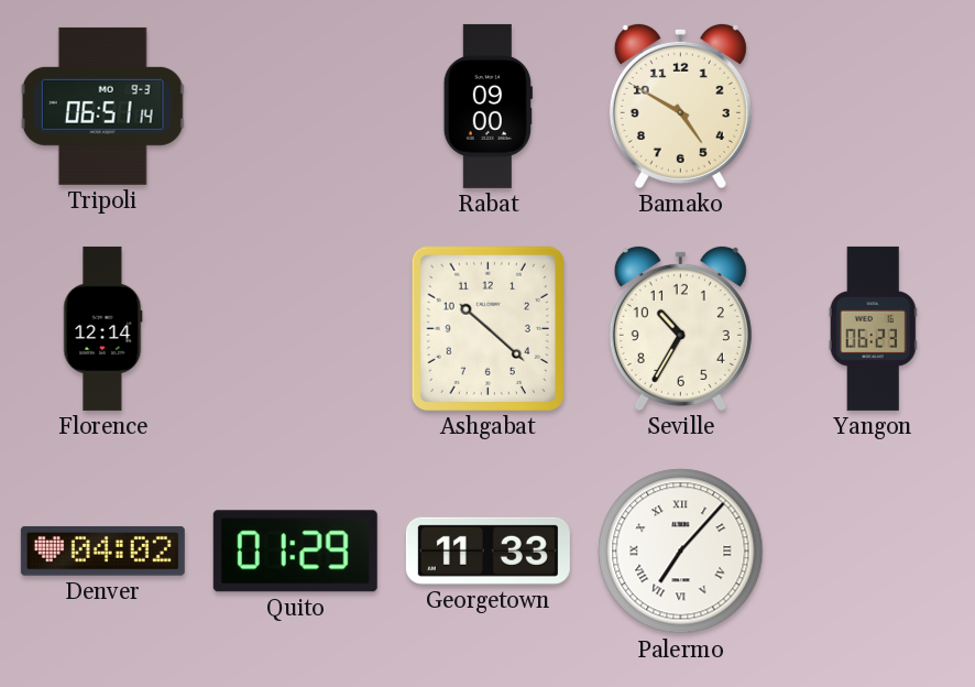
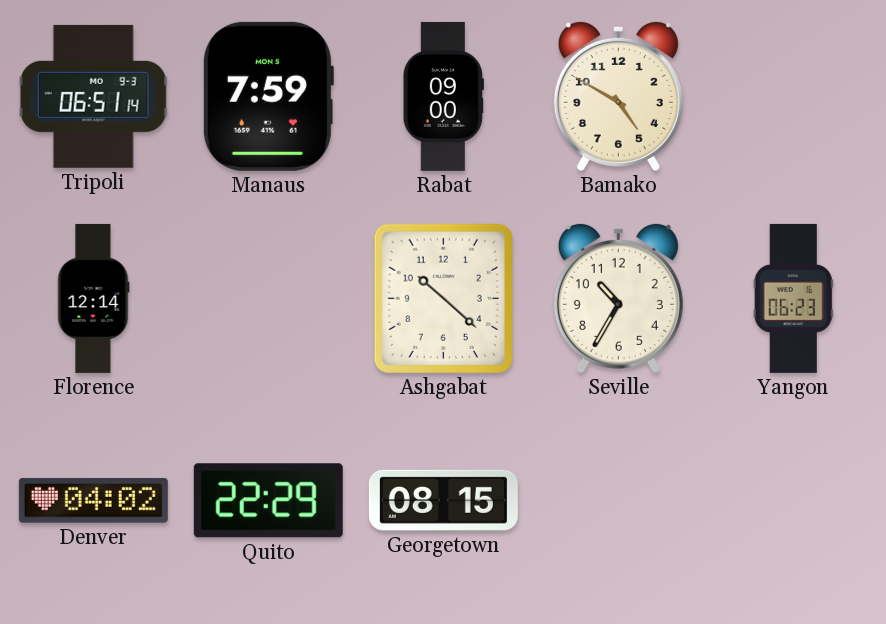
Manaus: none -> 7:59 (268, 96)
Quito: 01:29 -> 22:29 (268, 501)
Georgetown: 11:33 -> 08:15 (443, 500)
Palermo: 7:07 -> none (681, 552)
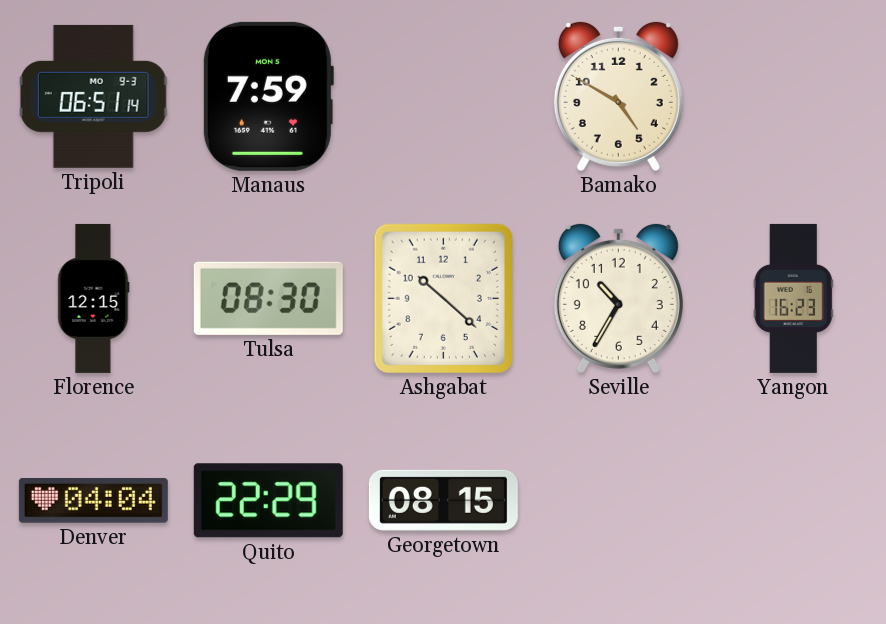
Rabat: 09:00 -> none (443, 96)
Florence: 12:14 -> 12:15 (94, 298)
Tulsa: none -> 08:30 (268, 298)
Yangon: 06:23 -> 16:23 (793, 298)
Denver: 04:02 -> 04:04 (93, 500)
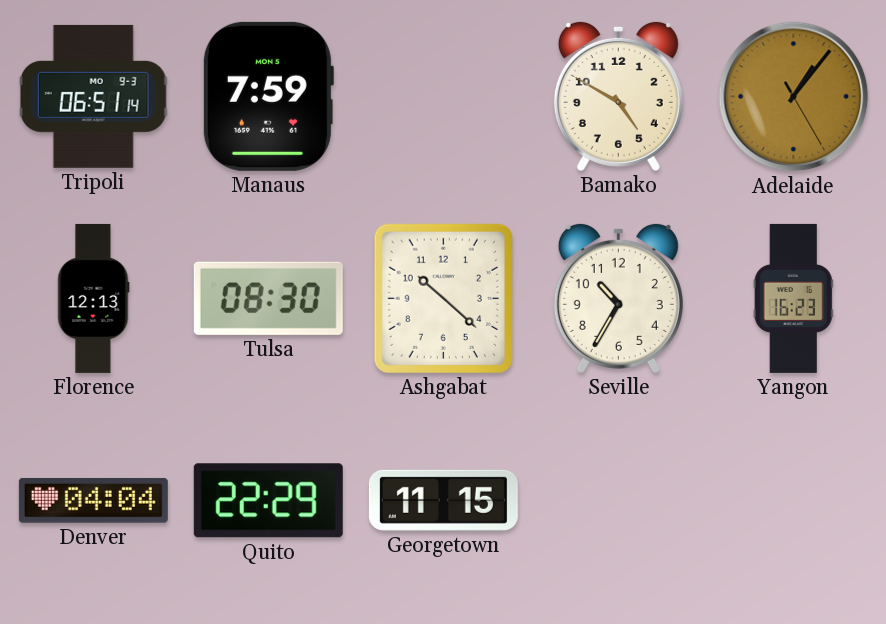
Adelaide: none -> 1:06 (794, 97)
Florence: 12:15 -> 12:13 (94, 298)
Georgetown: 08:15 -> 11:15 (443, 500)
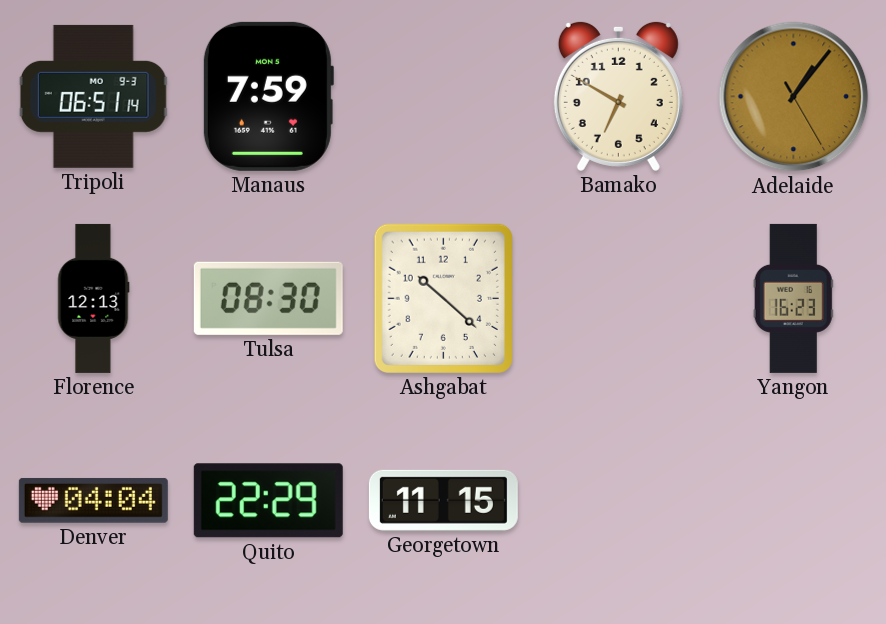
Bamako: 4:50 -> 6:50 (618, 96)
Seville: 10:35 -> none (618, 298)
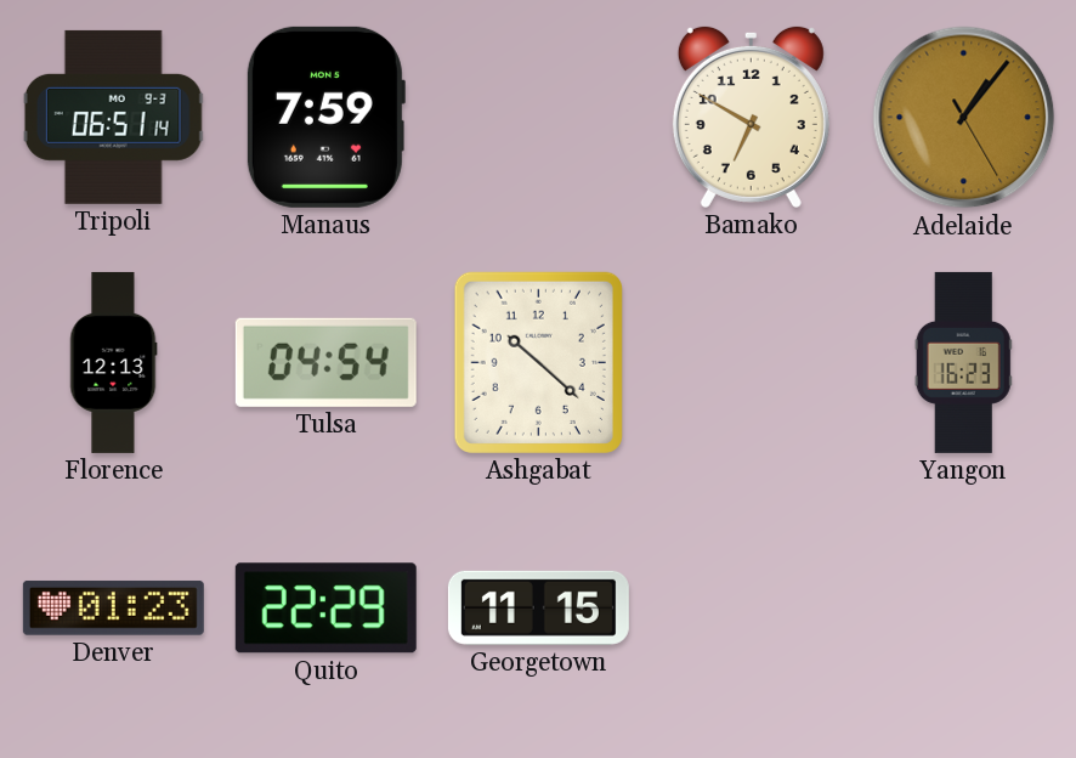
Tulsa: 08:30 -> 04:54 (325, 362)
Denver: 04:04 -> 01:23 (113, 607)
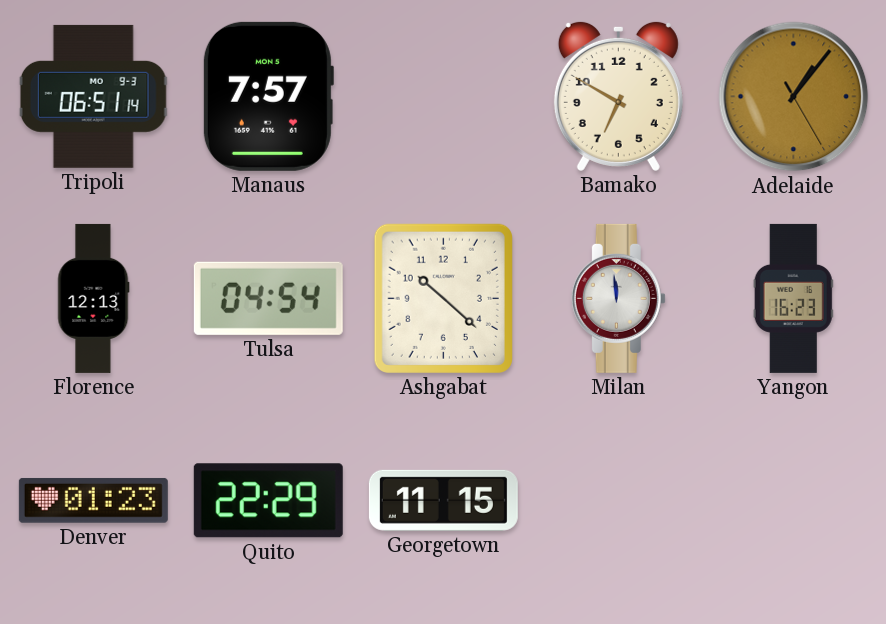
Manaus: 7:59 -> 7:57 (268, 96)
Milan: none -> 11:59 (618, 298)
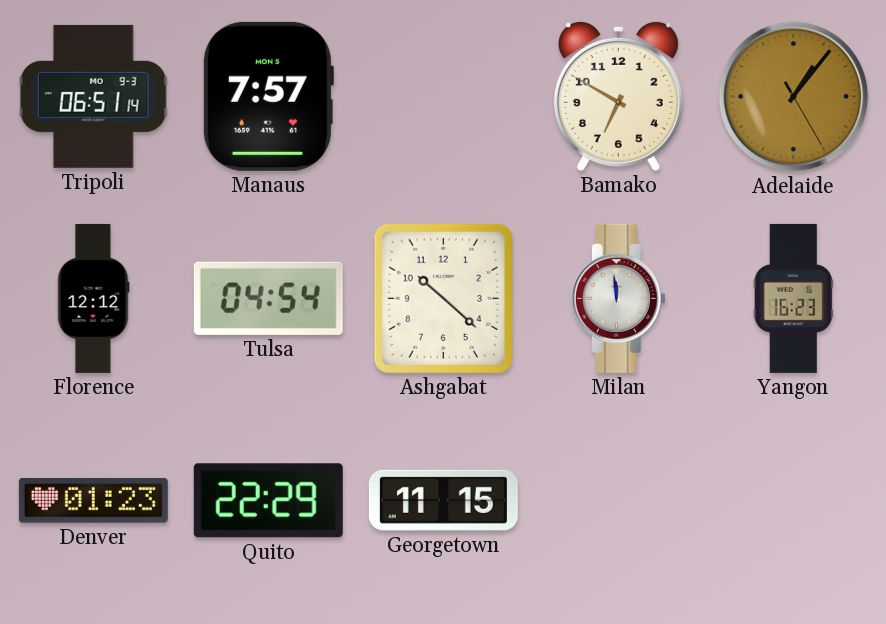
Florence: 12:13 -> 12:12 (94, 298)
